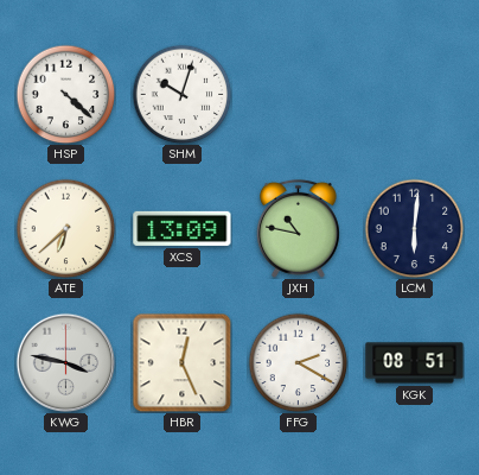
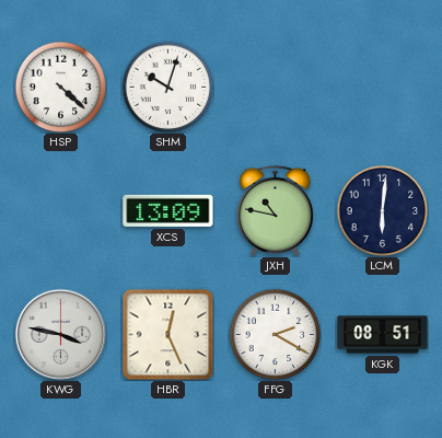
ATE: 6:38 -> none (65, 228)
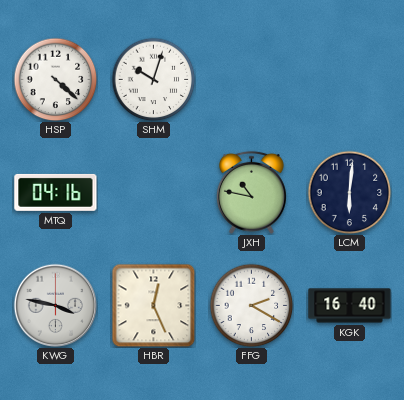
MTQ: none -> 04:16 (56, 192)
XCS: 13:09 -> none (168, 210)
KGK: 08:51 -> 16:40 (350, 306)
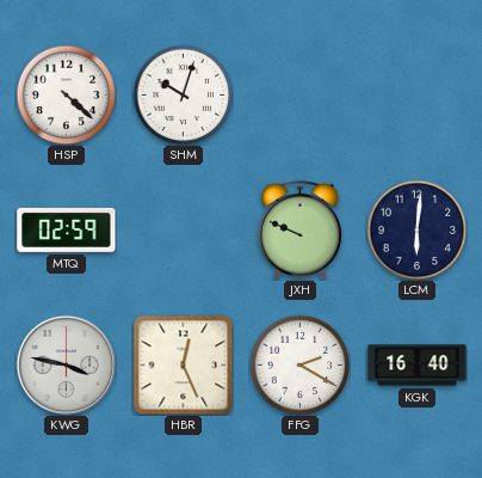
MTQ: 04:16 -> 02:59 (67, 229)
JXH: 10:47 -> 9:49 (299, 229)
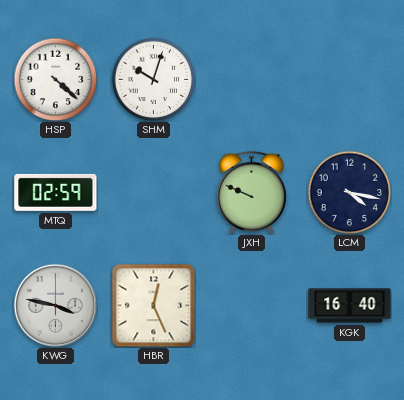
LCM: 6:01 -> 4:17 (349, 192)
FFG: 2:20 -> none (299, 364)
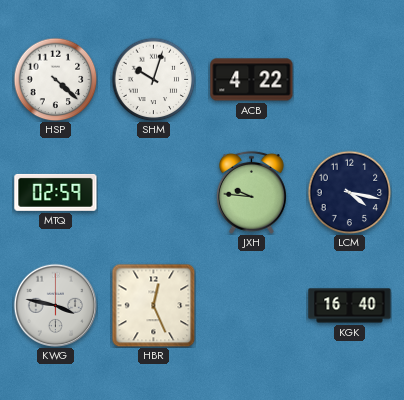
ACB: none -> 4:22 (252, 80)
JXH: 9:49 -> 9:46 (251, 192)
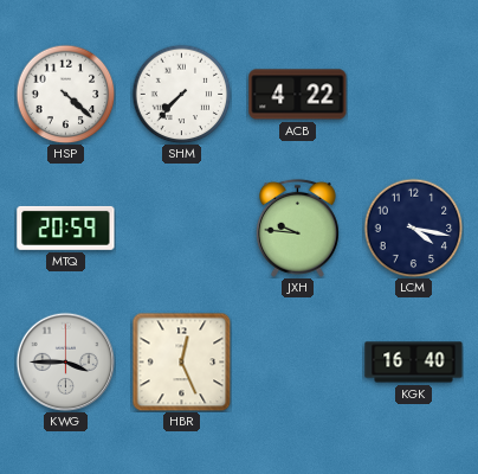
SHM: 10:03 -> 7:37 (181, 94)
MTQ: 02:59 -> 20:59 (66, 228)
KWG: 3:47 -> 3:45 (65, 361)
